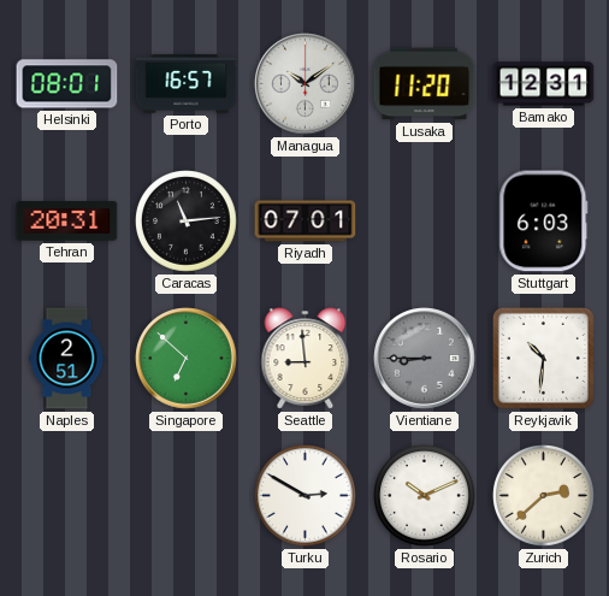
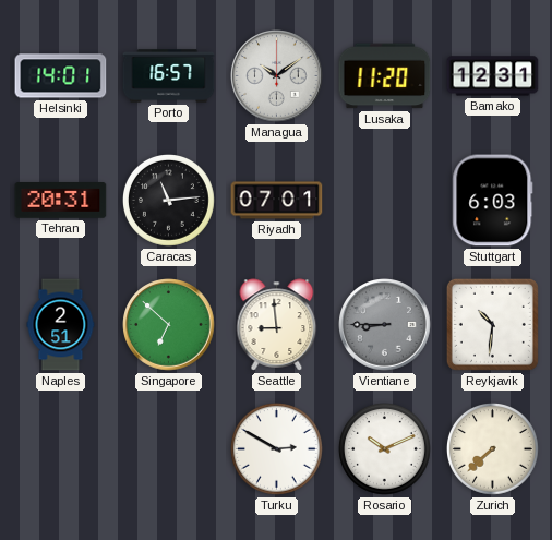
Helsinki: 08:01 -> 14:01 (61, 76)
Zurich: 2:38 -> 7:38 (493, 449)
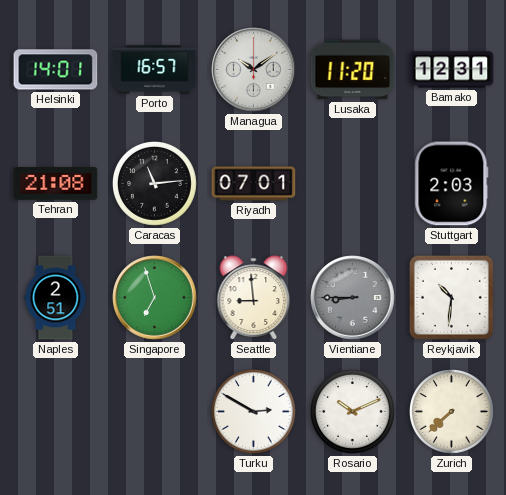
Tehran: 20:31 -> 21:08 (56, 184)
Stuttgart: 6:03 -> 2:03 (452, 184)
Singapore: 6:52 -> 6:57 (155, 298)
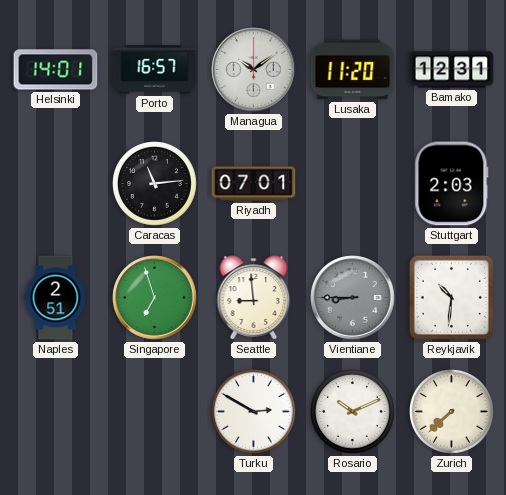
Tehran: 21:08 -> none (56, 184)
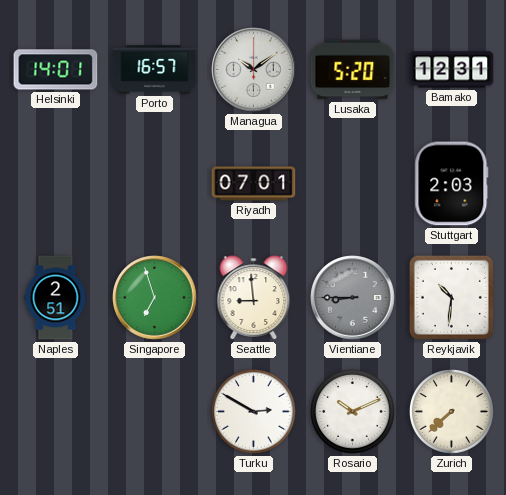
Lusaka: 11:20 -> 5:20 (353, 70)
Caracas: 11:14 -> none (155, 184)
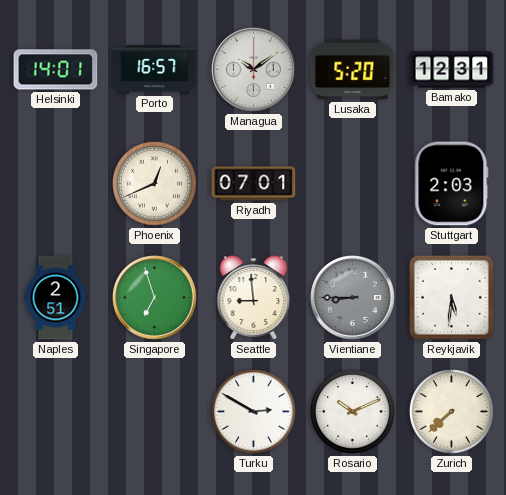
Phoenix: none -> 12:41 (155, 184)
Reykjavik: 10:31 -> 5:31 (451, 297)
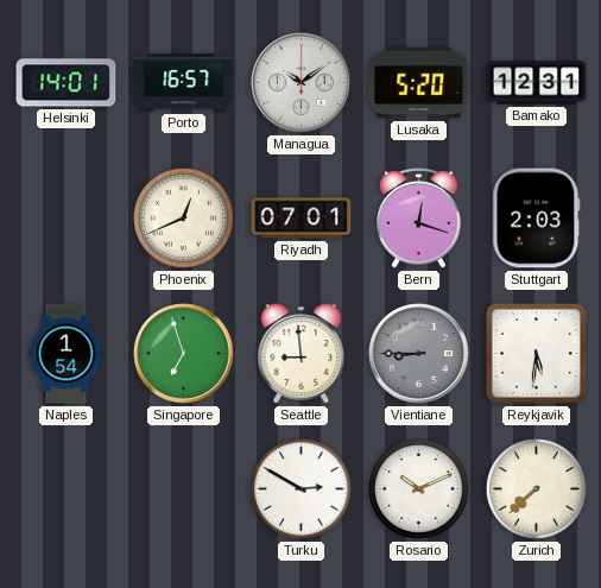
Bern: none -> 12:18 (419, 219)
Naples: 2:51 -> 1:54 (67, 354)
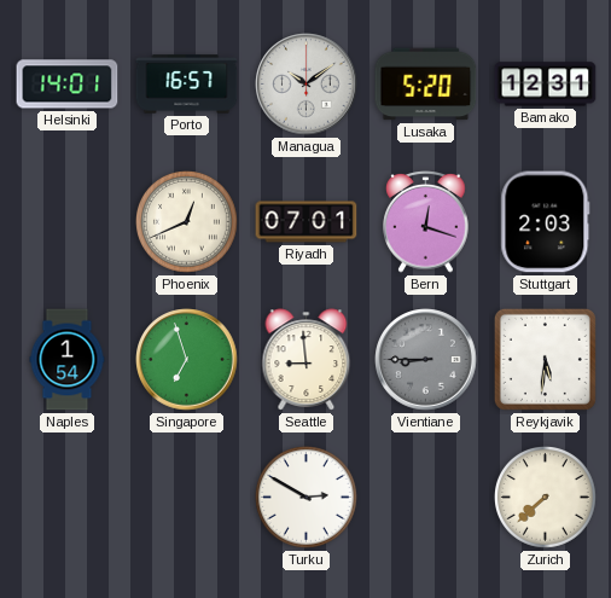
Rosario: 10:11 -> none (419, 489)
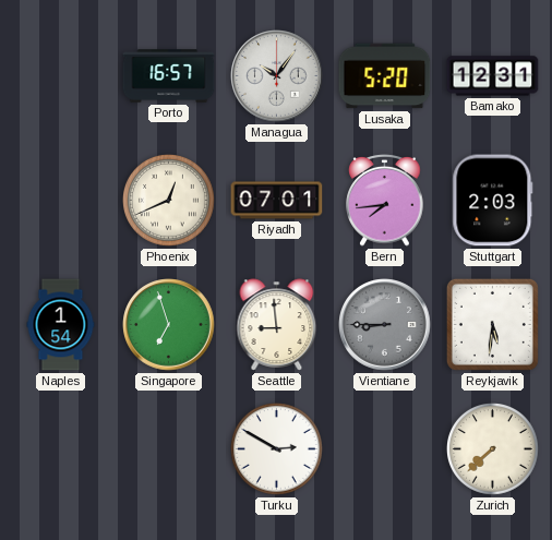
Helsinki: 14:01 -> none (68, 85)
Managua: 10:09 -> 10:06 (277, 76)
Bern: 12:18 -> 7:44 (385, 201)
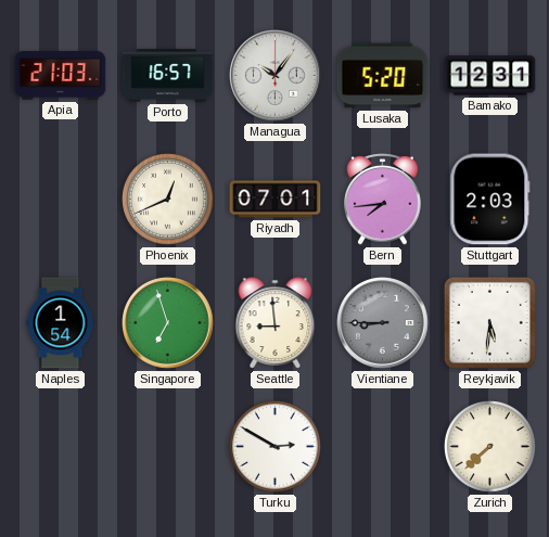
Apia: none -> 21:03 (61, 76)
